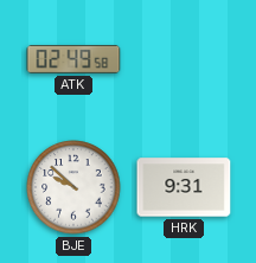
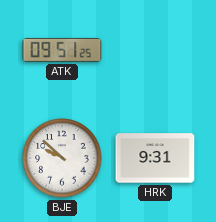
ATK: 02:49 -> 09:51 (62, 50)
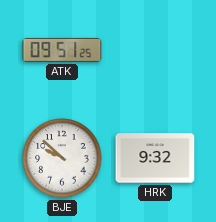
HRK: 9:31 -> 9:32 (155, 158)
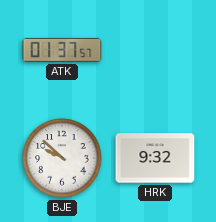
ATK: 09:51 -> 01:37 (62, 50)
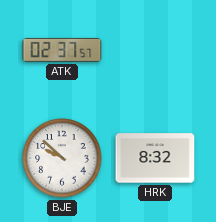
ATK: 01:37 -> 02:37 (62, 50)
HRK: 9:32 -> 8:32 (155, 158)
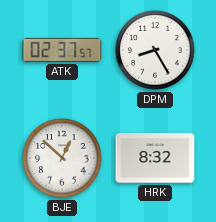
DPM: none -> 8:25 (155, 50)
BJE: 9:52 -> 12:52 (62, 158)
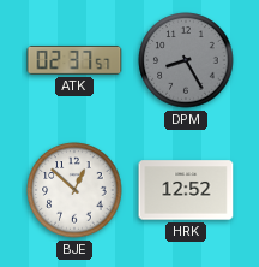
DPM dial: white -> grey (186, 60)
HRK: 8:32 -> 12:52 (186, 190)
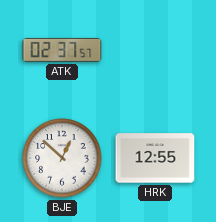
DPM: 8:25 -> none (186, 60)
HRK: 12:52 -> 12:55 (155, 158)
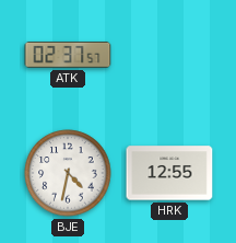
BJE: 12:52 -> 4:32 (68, 173)
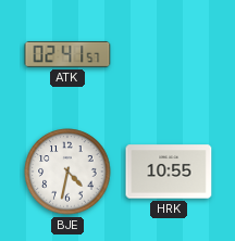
ATK: 02:37 -> 02:41 (67, 54)
HRK: 12:55 -> 10:55 (169, 172)
